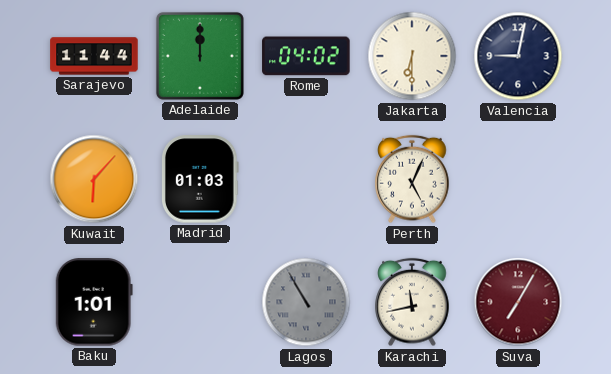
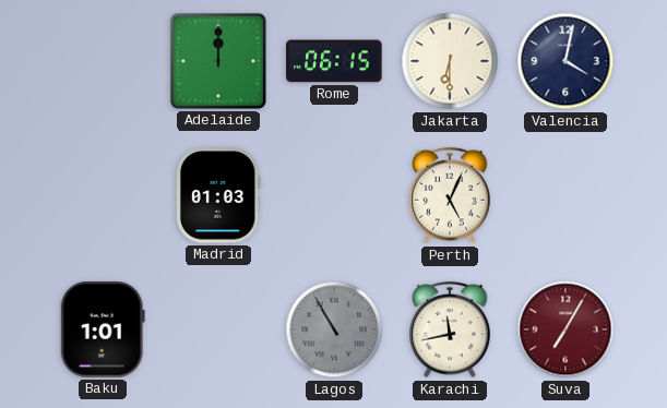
Sarajevo: 11:44 -> none (94, 56)
Rome: 04:02 -> 06:15 (334, 61)
Valencia: 9:02 -> 4:02 (565, 61)
Kuwait: 6:07 -> none (94, 179)
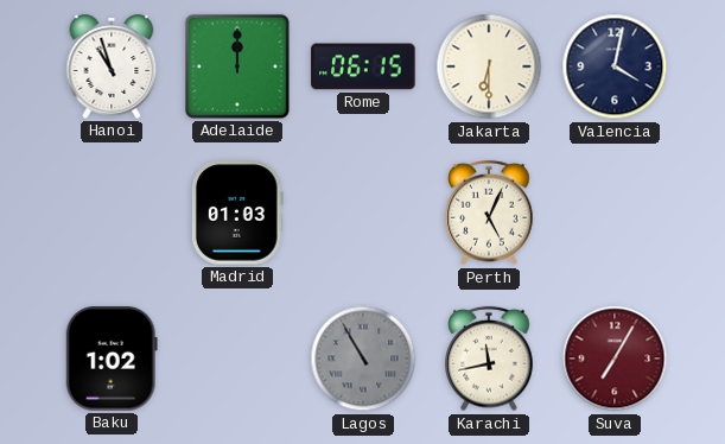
Hanoi: none -> 10:57 (112, 66)
Baku: 1:01 -> 1:02 (112, 359)
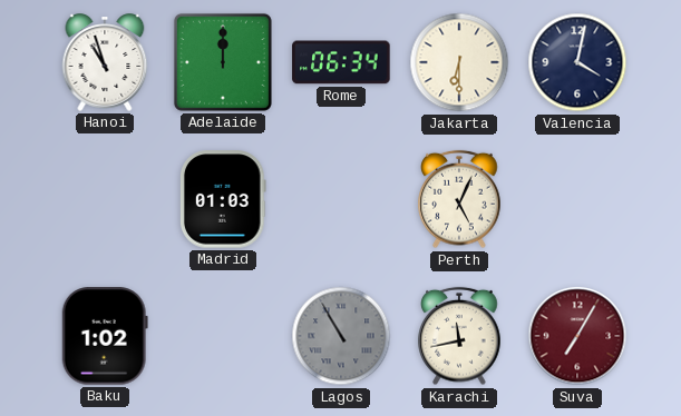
Rome: 06:15 -> 06:34 (341, 62)
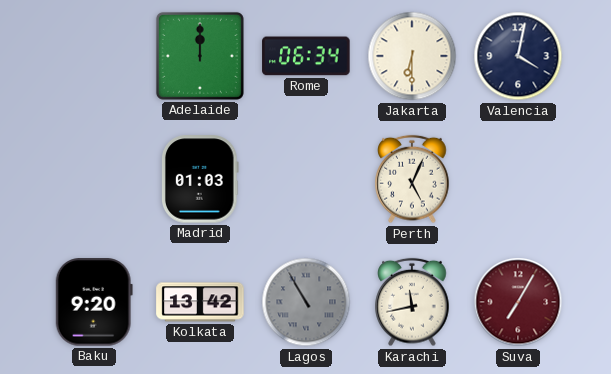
Hanoi: 10:57 -> none (105, 62)
Baku: 1:02 -> 9:20 (94, 302)
Kolkata: none -> 13:42 (200, 302)
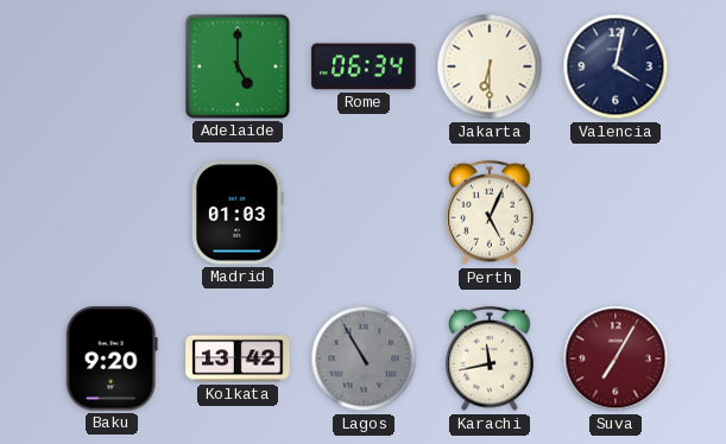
Adelaide: 12:00 -> 5:00 (238, 66)
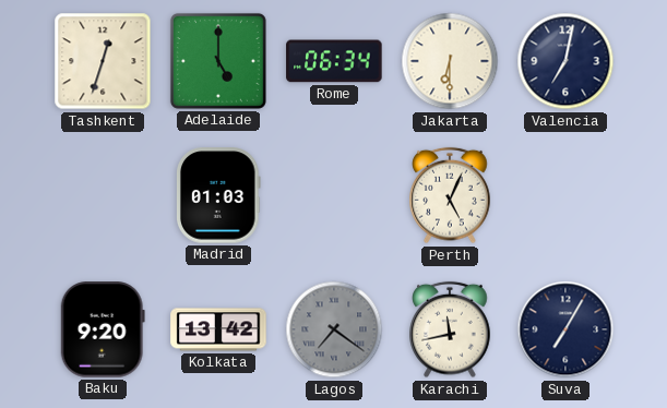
Tashkent: none -> 12:33 (103, 61)
Valencia: 4:02 -> 7:02 (565, 61)
Lagos: 10:55 -> 7:21 (334, 329)
Suva dial: burgundy -> navy (565, 329)
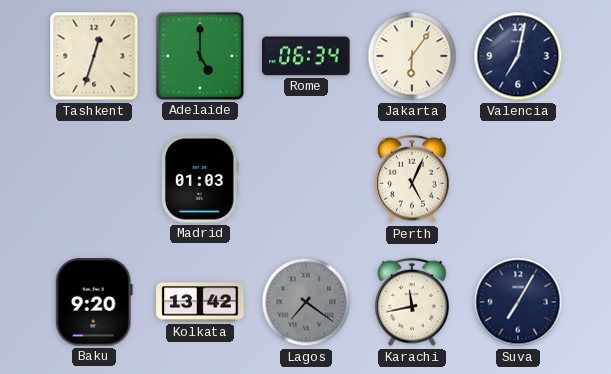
Jakarta: 6:30 -> 6:06 (412, 56)
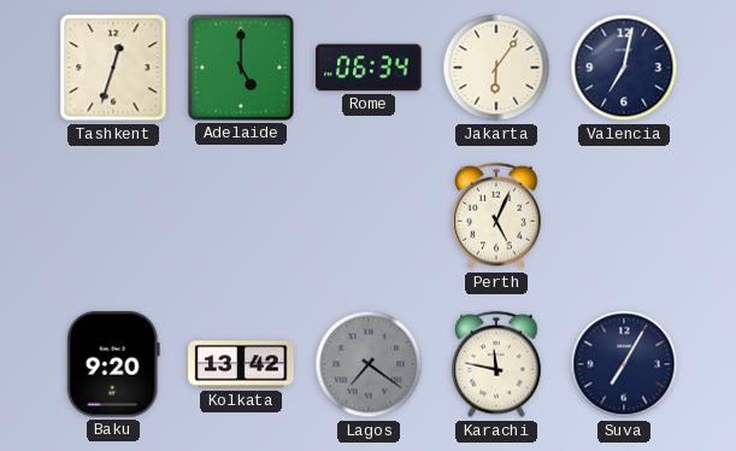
Madrid: 01:03 -> none (201, 179)
Karachi: 11:43 -> 11:47 (496, 364)
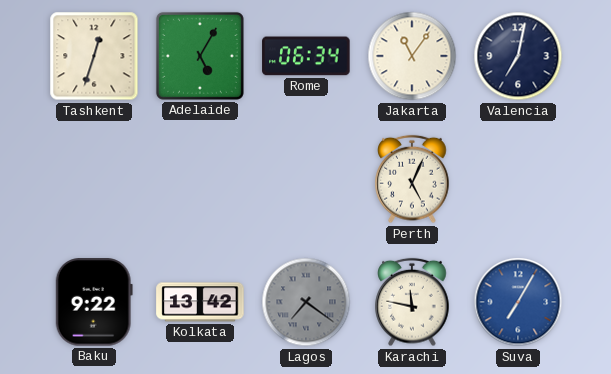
Adelaide: 5:00 -> 5:05 (200, 56)
Jakarta: 6:06 -> 11:06 (412, 56)
Baku: 9:20 -> 9:22 (94, 302)
Suva dial: navy -> blue (518, 302)
